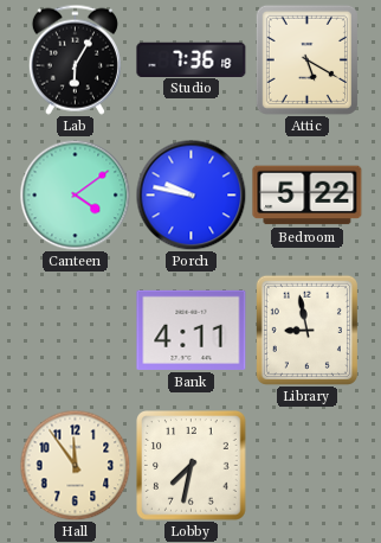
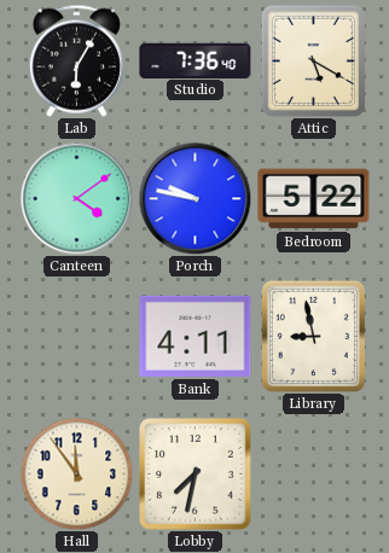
Studio: 7:36:18 -> 7:36:40 (196, 60)
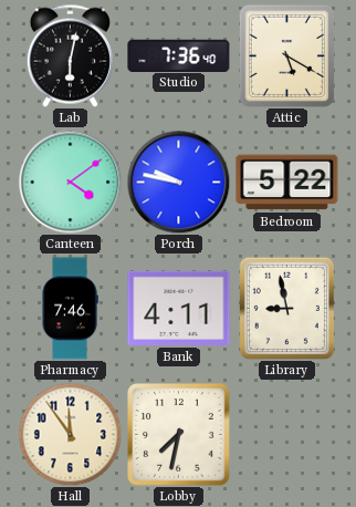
Lab: 6:05 -> 6:02 (70, 55)
Pharmacy: none -> 7:46 (70, 309)
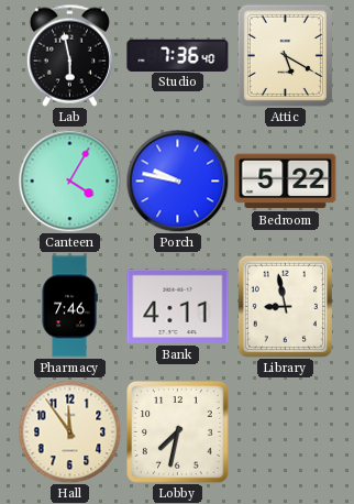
Lab: 6:02 -> 5:58 (69, 55)
Canteen: 4:09 -> 4:05 (69, 180)
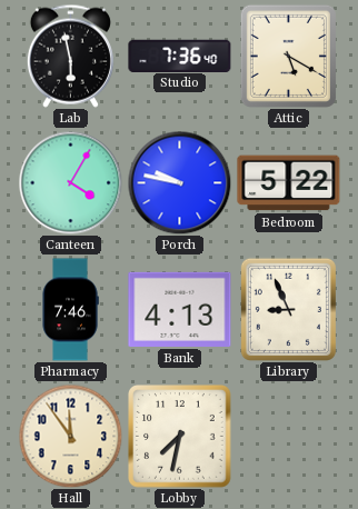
Bank: 4:11 -> 4:13 (180, 309)
Library: 8:58 -> 8:56 (288, 309)
